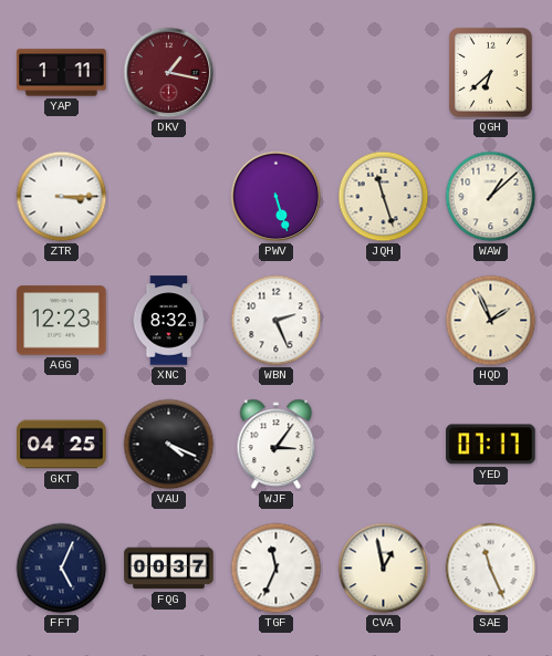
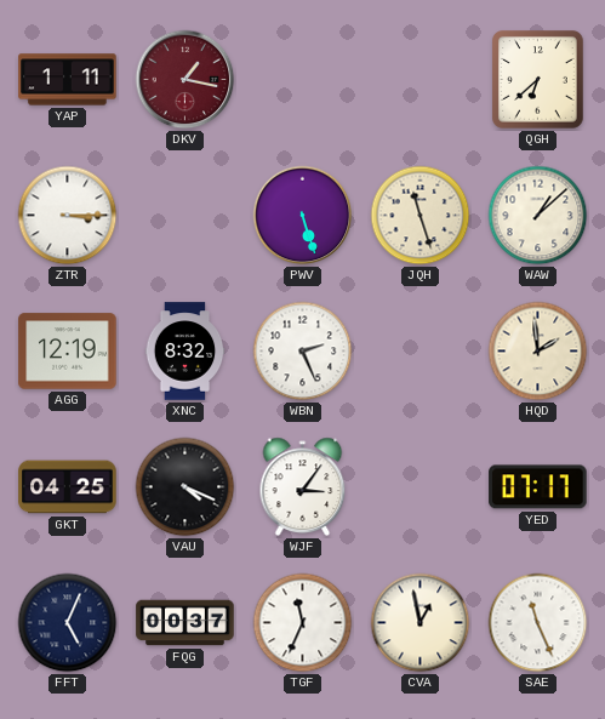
AGG: 12:23 -> 12:19 (68, 352)
HQD: 1:56 -> 1:59 (538, 352)
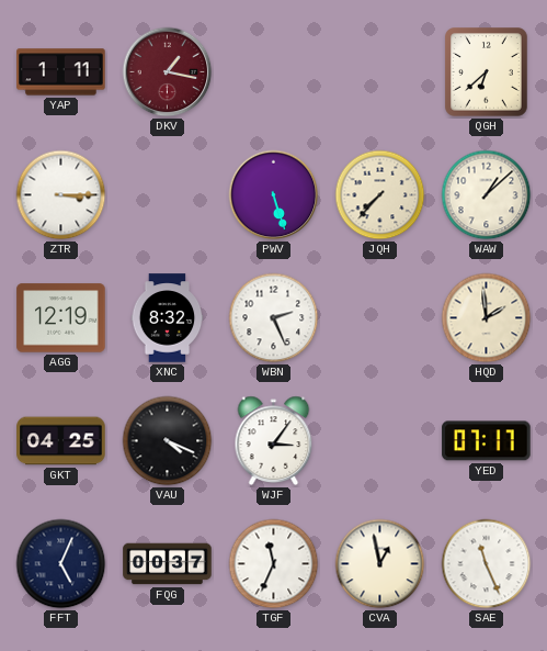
JQH: 11:27 -> 7:37 (380, 195)
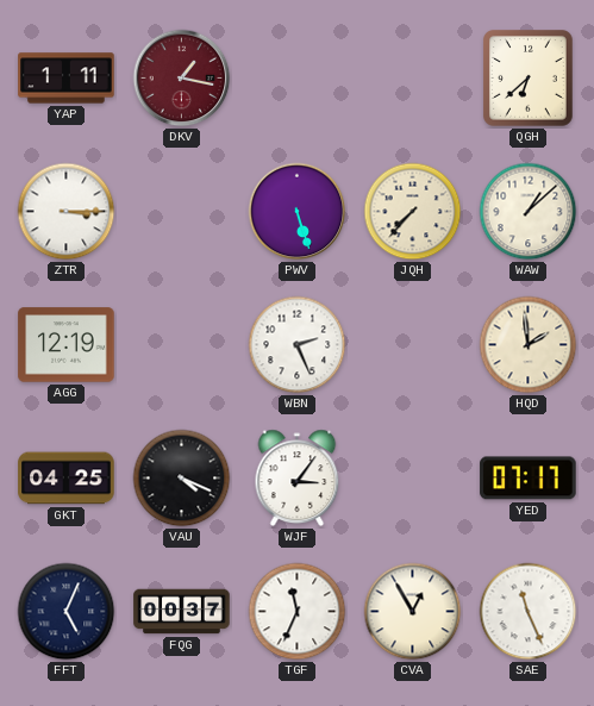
XNC: 8:32 -> none (168, 318)
CVA: 12:58 -> 12:55 (413, 612)
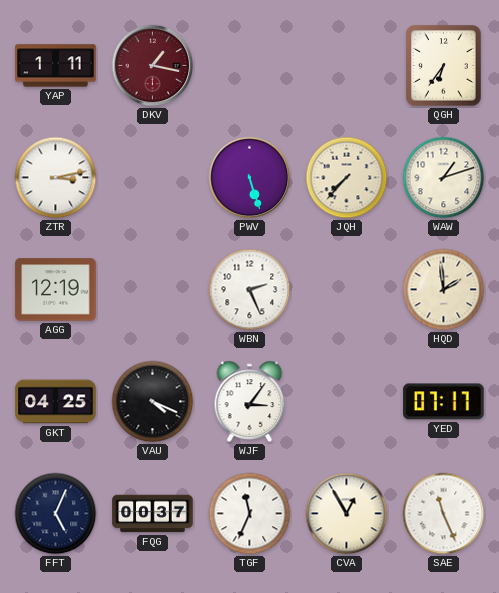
QGH: 6:38 -> 6:36 (444, 66)
ZTR: 3:15 -> 3:13 (56, 178)
WAW: 1:08 -> 1:12 (444, 178)
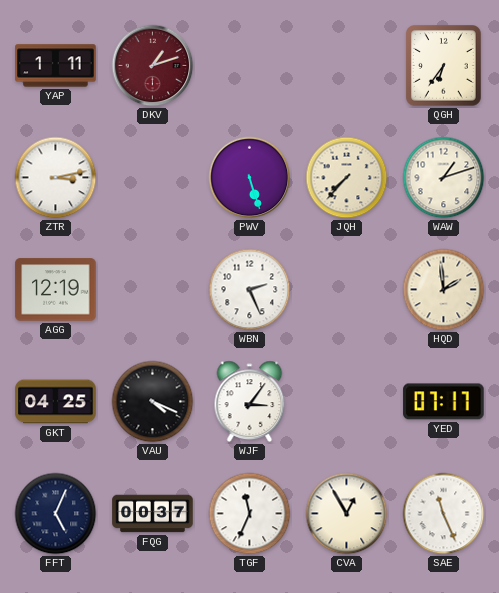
DKV: 1:17 -> 1:12 (153, 66)
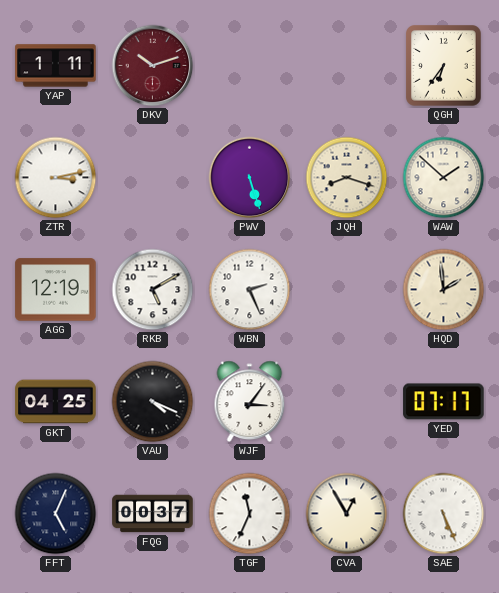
DKV: 1:12 -> 10:12 (153, 66)
JQH: 7:37 -> 8:18 (347, 178)
WAW: 1:12 -> 1:52 (444, 178)
RKB: none -> 5:10 (153, 290)
SAE: 11:26 -> 5:26 (444, 514)
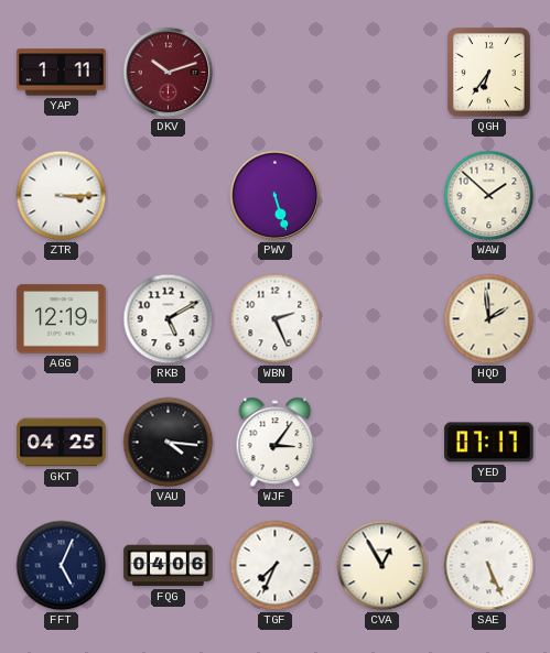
ZTR: 3:13 -> 3:15 (62, 196)
JQH: 8:18 -> none (347, 178)
VAU: 4:19 -> 4:16 (169, 443)
FQG: 00:37 -> 04:06 (169, 566)
TGF: 11:34 -> 7:34 (276, 566)
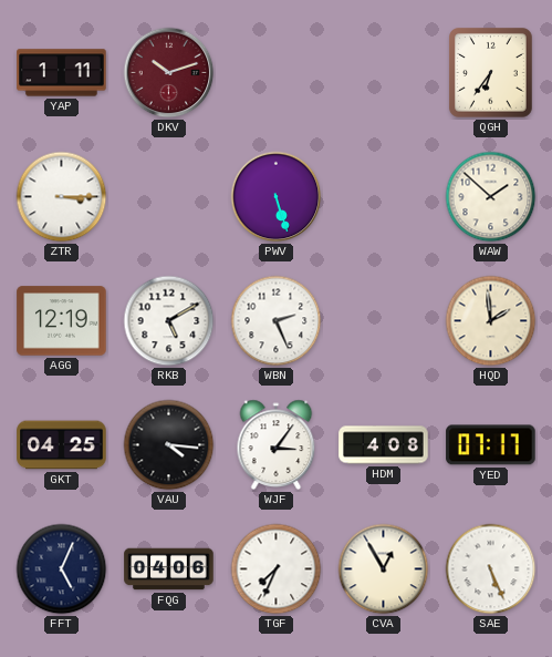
HDM: none -> 4:08 (384, 445)
